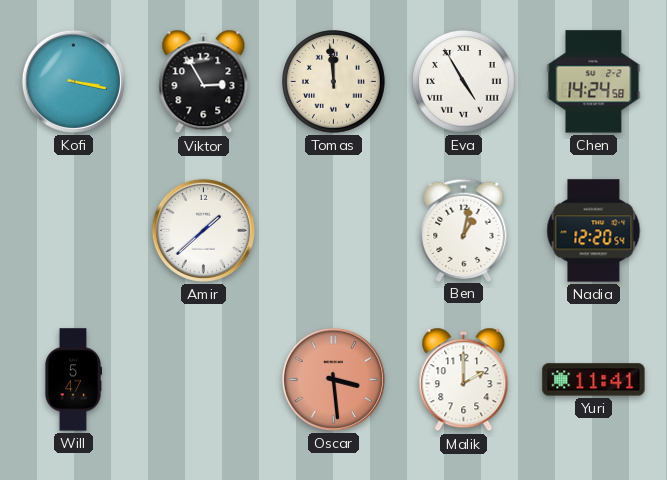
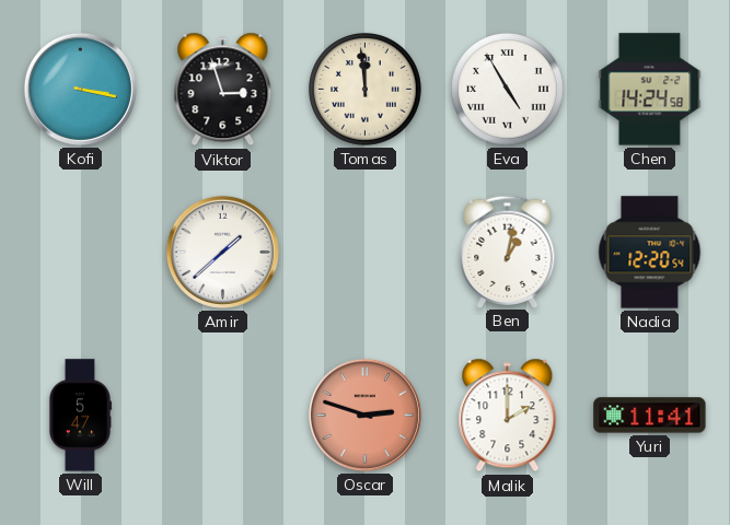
Viktor: 2:55 -> 2:57 (223, 90)
Oscar: 3:29 -> 2:48 (364, 415)
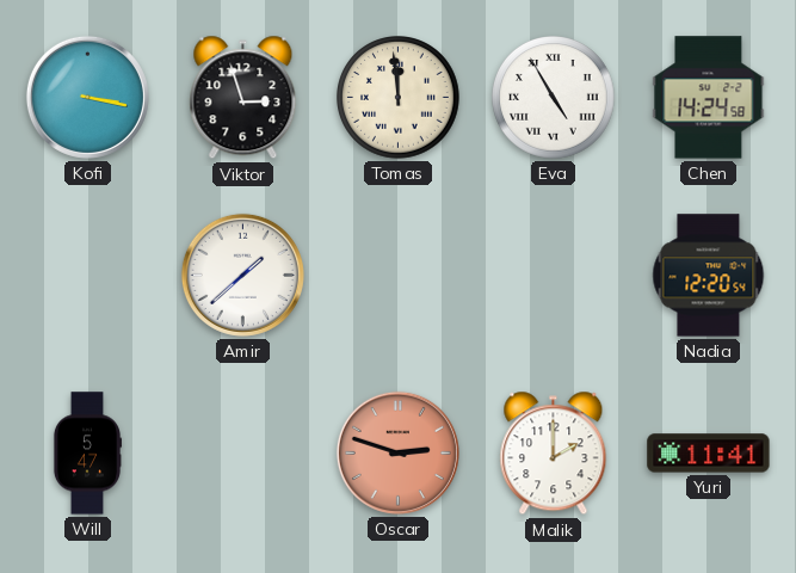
Ben: 1:02 -> none (508, 252)
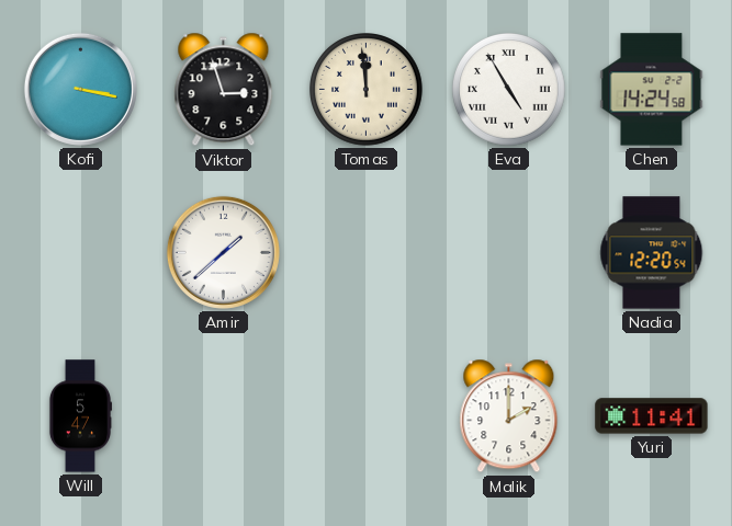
Oscar: 2:48 -> none (397, 452)
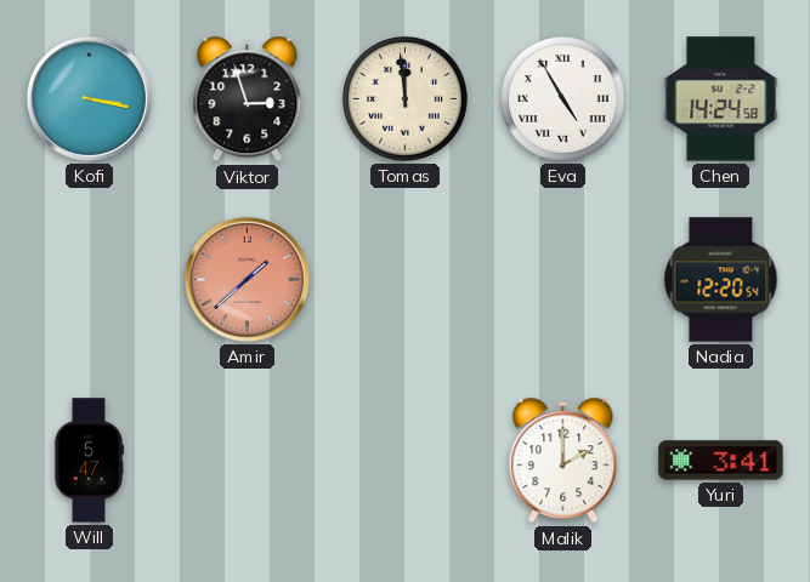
Amir dial: white -> salmon (247, 279)
Yuri: 11:41 -> 3:41 (721, 461)
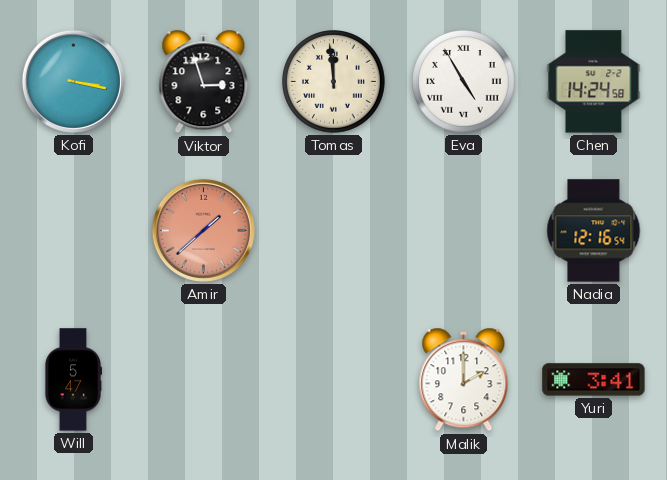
Nadia: 12:20 -> 12:16 (594, 231)
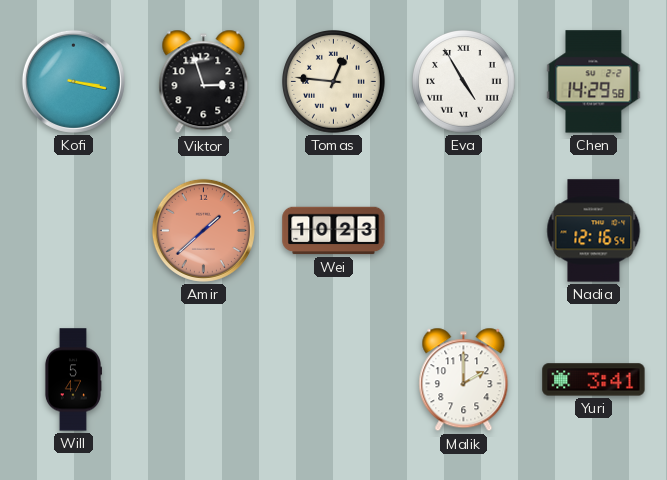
Tomas: 11:59 -> 12:46 (334, 82)
Chen: 14:24 -> 14:29 (594, 82)
Wei: none -> 10:23 (334, 231)
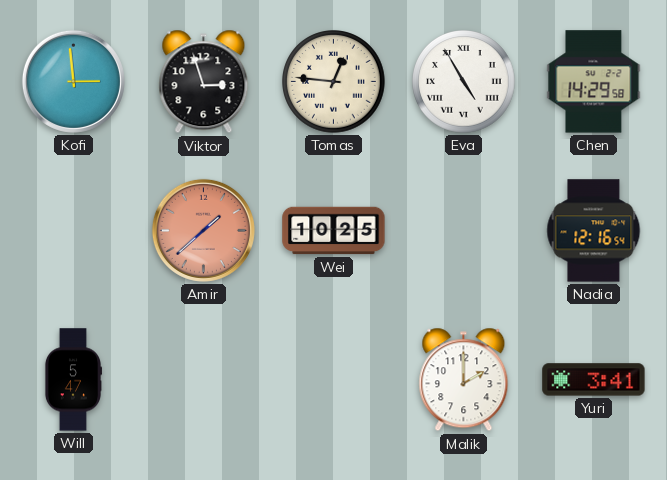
Kofi: 3:17 -> 2:59 (73, 81)
Wei: 10:23 -> 10:25 (334, 231)
